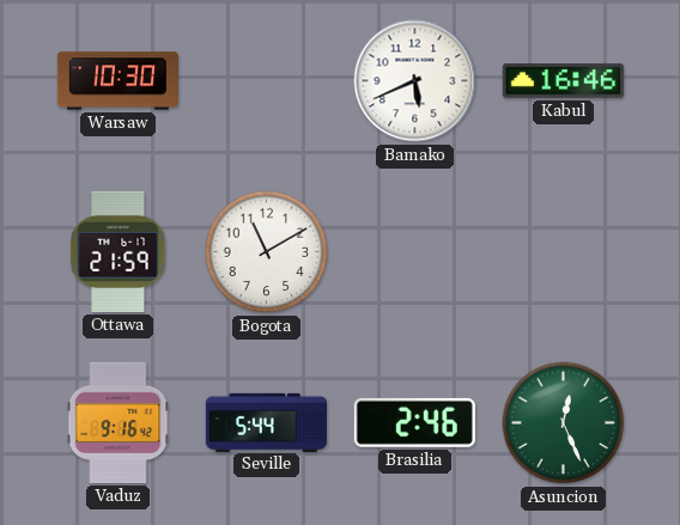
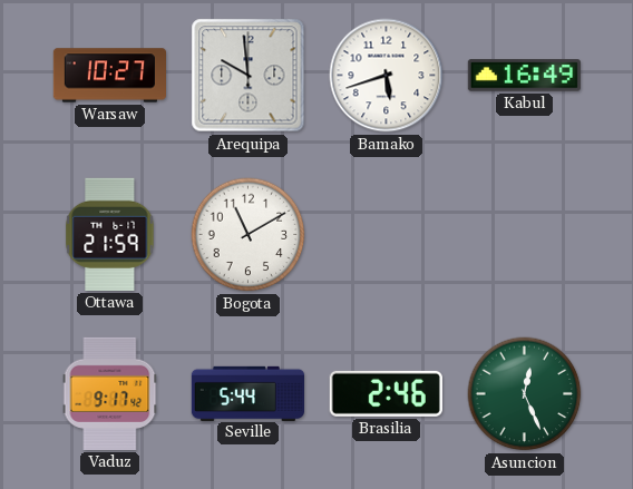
Warsaw: 10:30 -> 10:27 (109, 76)
Arequipa: none -> 9:59 (249, 76)
Bamako: 5:41 -> 5:42 (387, 76)
Kabul: 16:46 -> 16:49 (524, 76)
Vaduz: 9:16 -> 9:17 (110, 393)
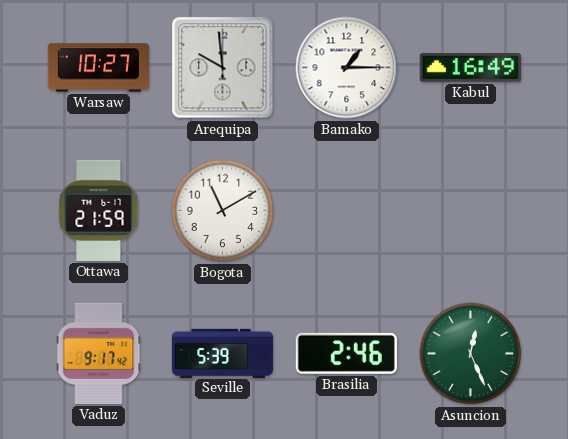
Bamako: 5:42 -> 1:15 (347, 68)
Seville: 5:44 -> 5:39 (222, 353)
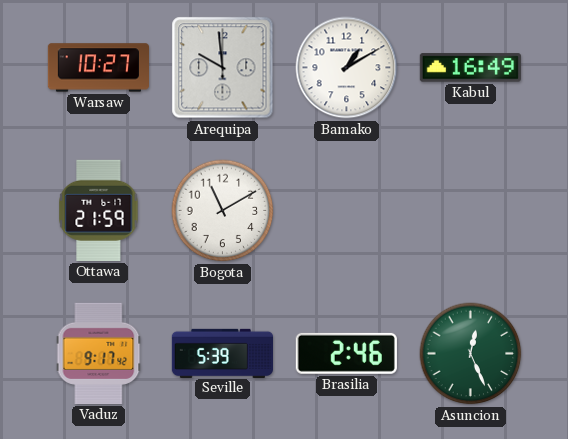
Bamako: 1:15 -> 1:10 (347, 68)
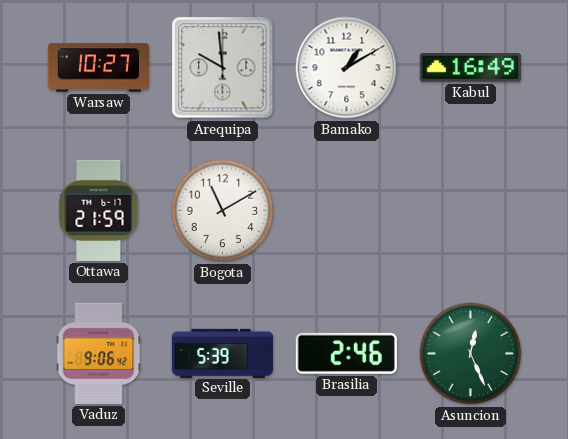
Vaduz: 9:17 -> 9:06 (99, 353)
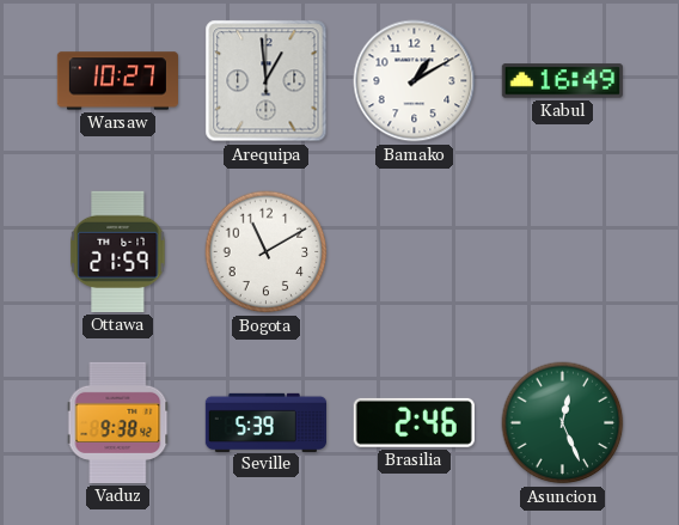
Arequipa: 9:59 -> 12:59 (267, 81)
Vaduz: 9:06 -> 9:38 (118, 422)
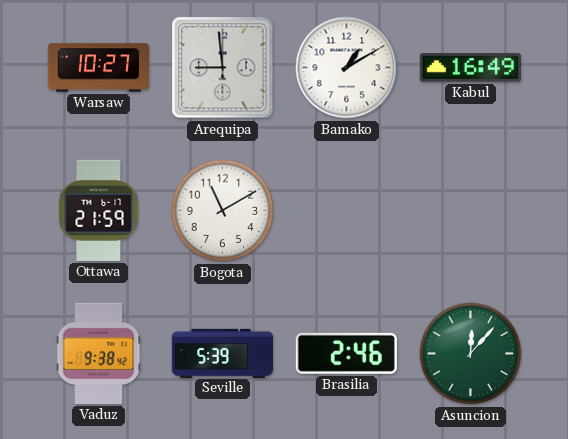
Arequipa: 12:59 -> 8:59 (223, 68)
Asuncion: 12:26 -> 12:07 (471, 354)
